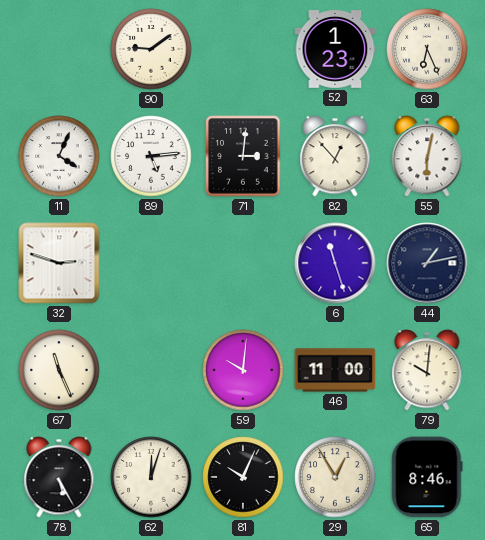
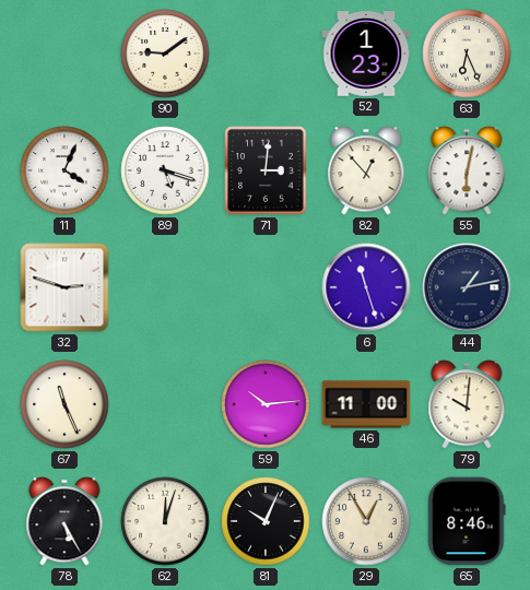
89: 5:14 -> 5:18 (165, 170)
59: 10:01 -> 10:14 (266, 404)
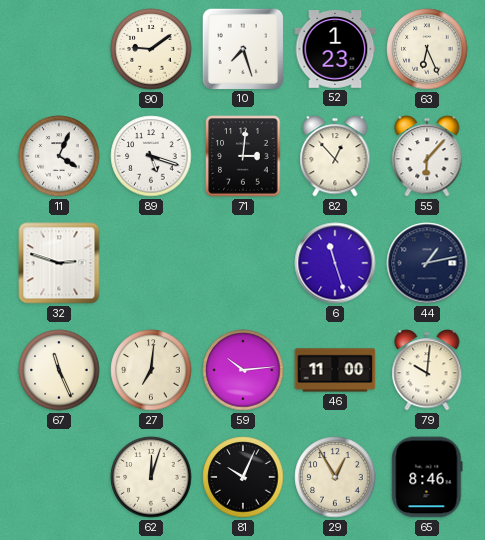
10: none -> 7:27 (242, 48)
55: 6:02 -> 6:07 (427, 156)
27: none -> 7:01 (151, 370)
78: 5:25 -> none (64, 521)
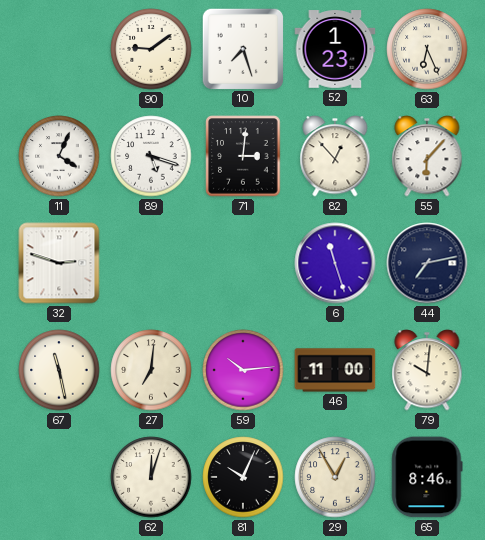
44: 1:13 -> 7:13 (427, 263)
67: 11:26 -> 11:28 (59, 370)
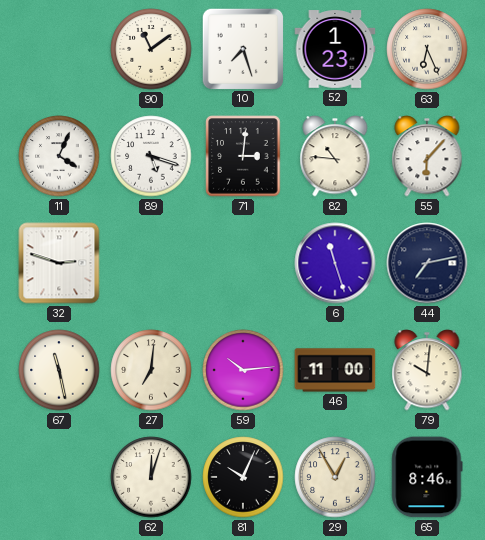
90: 9:09 -> 11:09 (151, 49)
82: 12:53 -> 10:46 (335, 156)
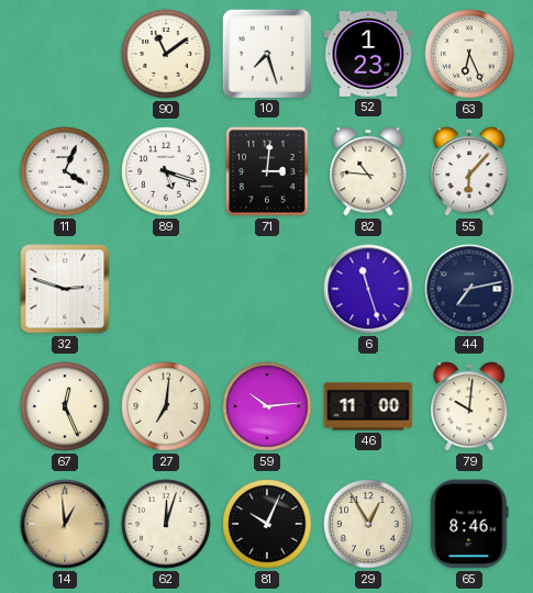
67: 11:28 -> 12:26 (65, 406)
14: none -> 12:59 (65, 524)
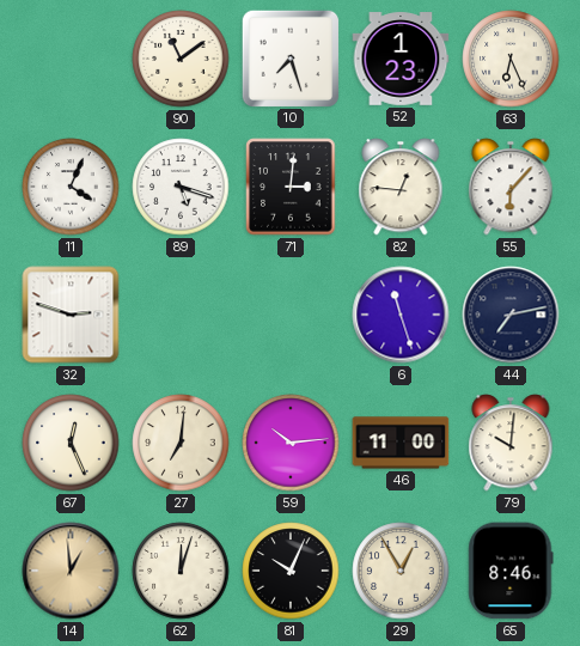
82: 10:46 -> 12:46 (401, 187)
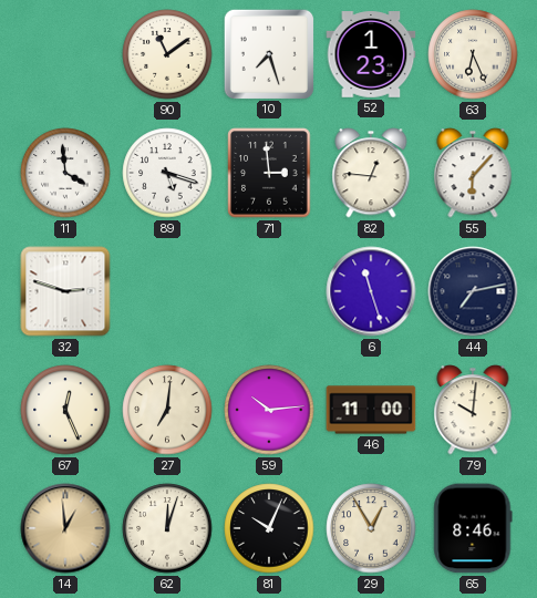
11: 4:04 -> 3:59 (65, 173)
71: 3:01 -> 2:59 (269, 173)
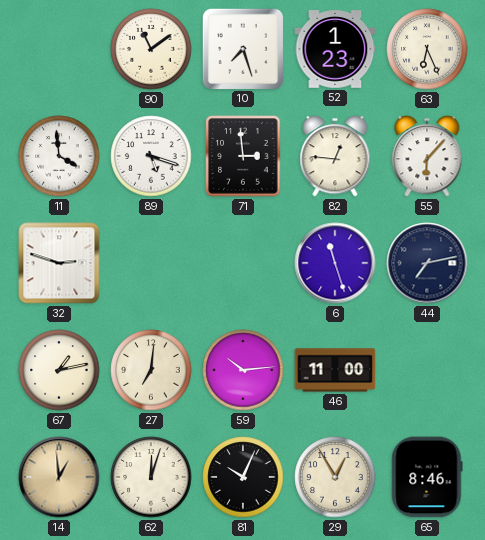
67: 12:26 -> 1:13 (59, 370)
79: 10:01 -> none (473, 410)
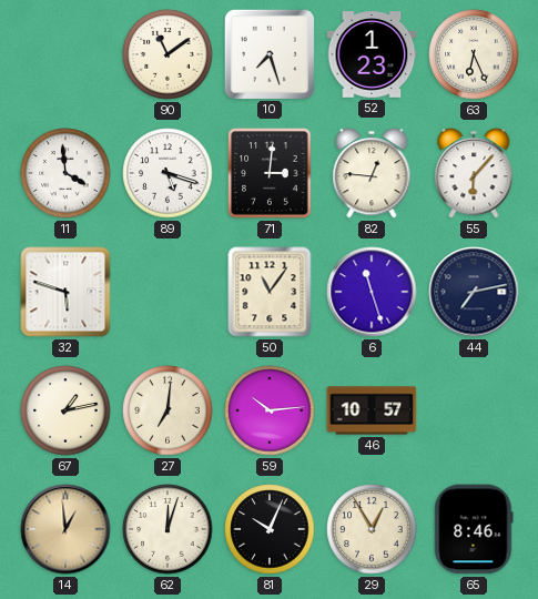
71: 2:59 -> 3:01 (270, 173)
32: 2:48 -> 5:48 (65, 292)
50: none -> 11:06 (270, 292)
46: 11:00 -> 10:57 (372, 410)
